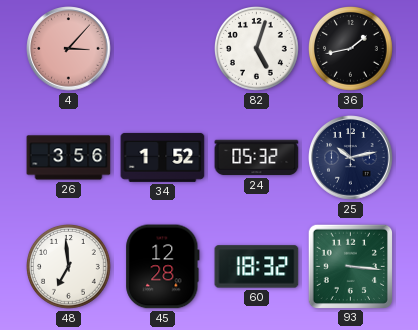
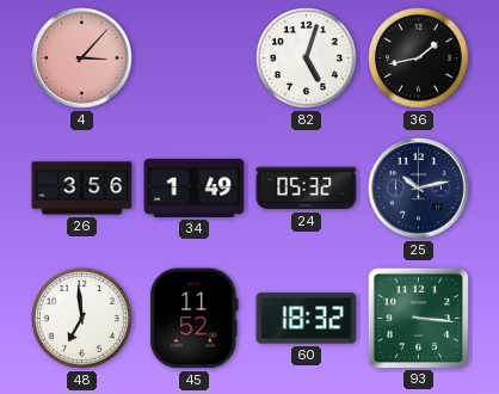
34: 1:52 -> 1:49 (195, 187)
45: 12:28 -> 11:52 (195, 319)
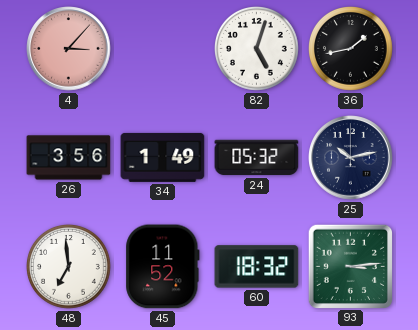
93: 3:16 -> 3:14 (350, 266)
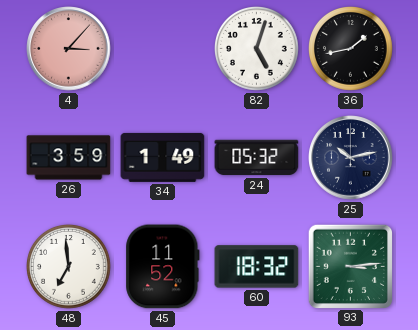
26: 3:56 -> 3:59 (69, 158)
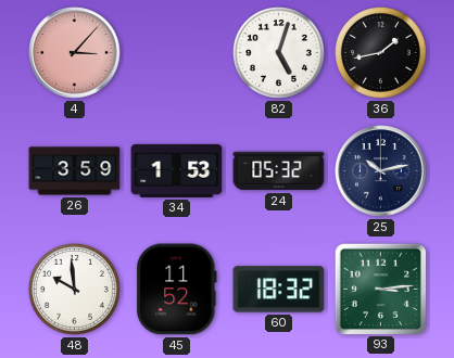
34: 1:49 -> 1:53 (177, 170)
48: 6:59 -> 9:59 (75, 290)
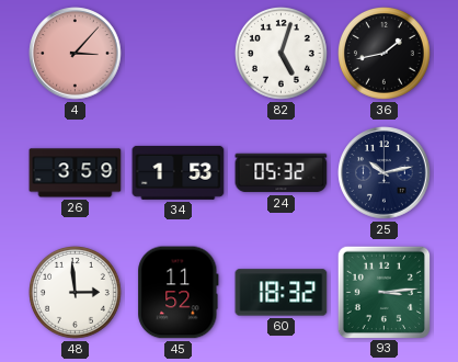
48: 9:59 -> 2:59 (76, 293)
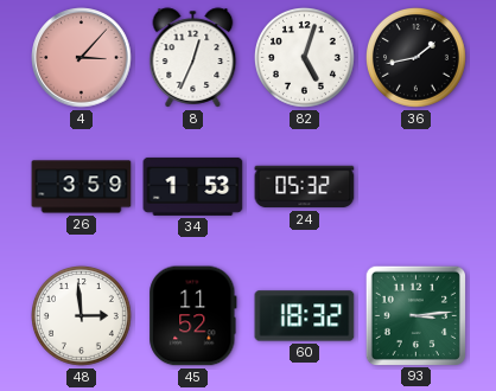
8: none -> 12:34 (193, 58)
25: 10:13 -> none (385, 173)
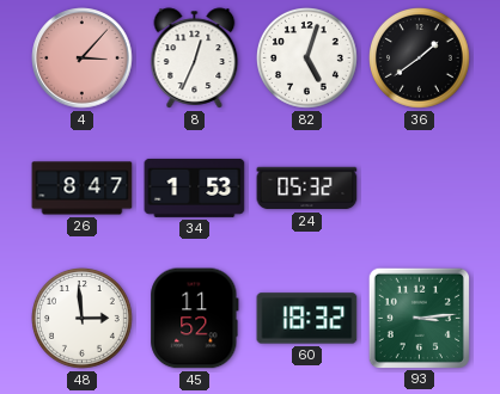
36: 1:43 -> 1:39 (420, 59)
26: 3:59 -> 8:47 (83, 189)
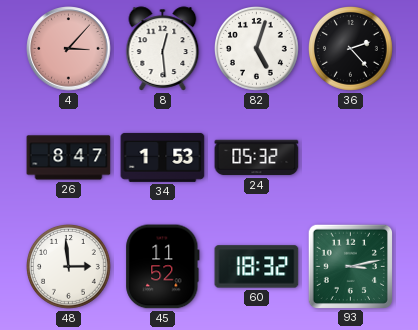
8: 12:34 -> 12:29 (163, 49)
36: 1:39 -> 2:23 (351, 49)
93: 3:14 -> 3:13 (350, 266)
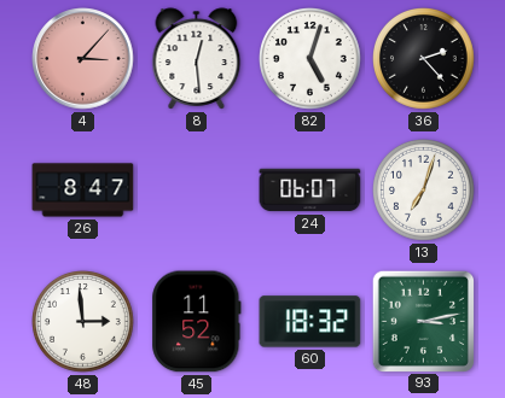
34: 1:53 -> none (163, 157)
24: 05:32 -> 06:07 (310, 191)
13: none -> 7:03 (424, 191)
